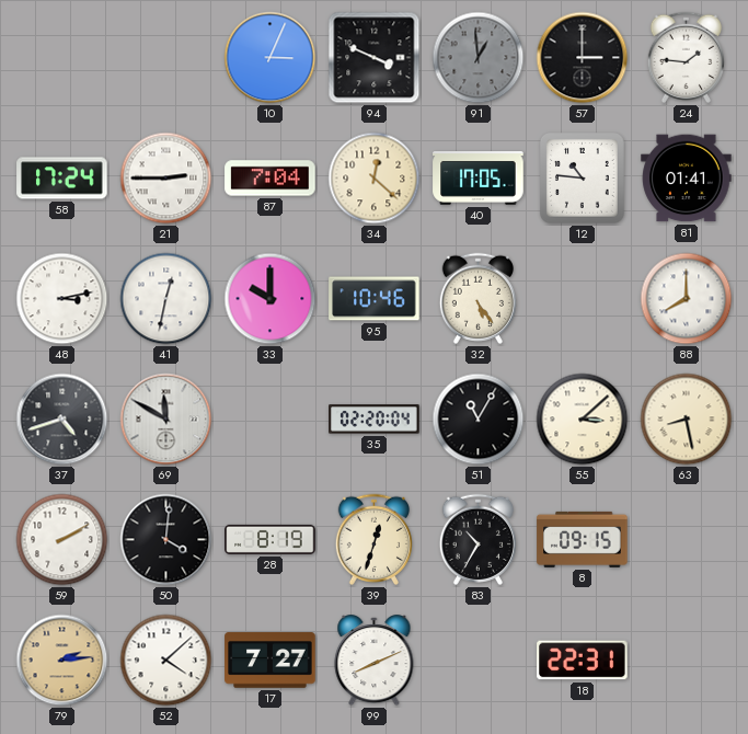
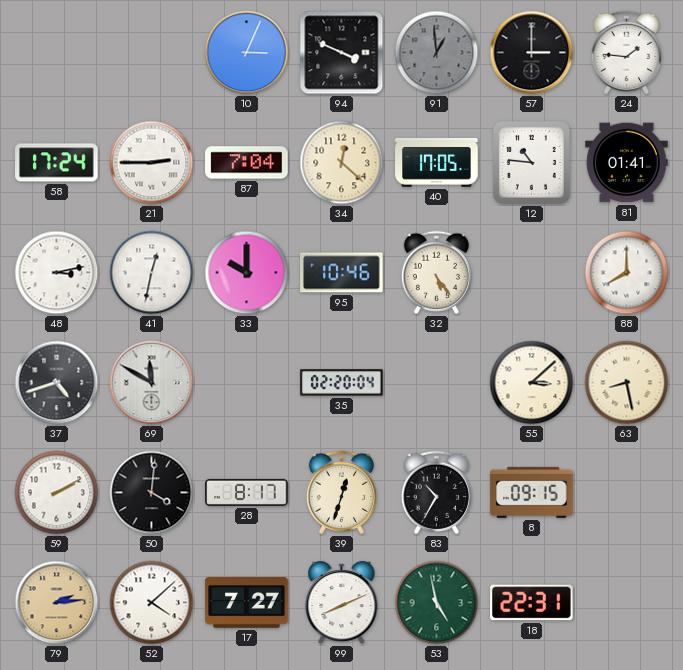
51: 11:05 -> none (479, 420)
28: 8:19 -> 8:17 (247, 492)
53: none -> 4:58 (437, 603)
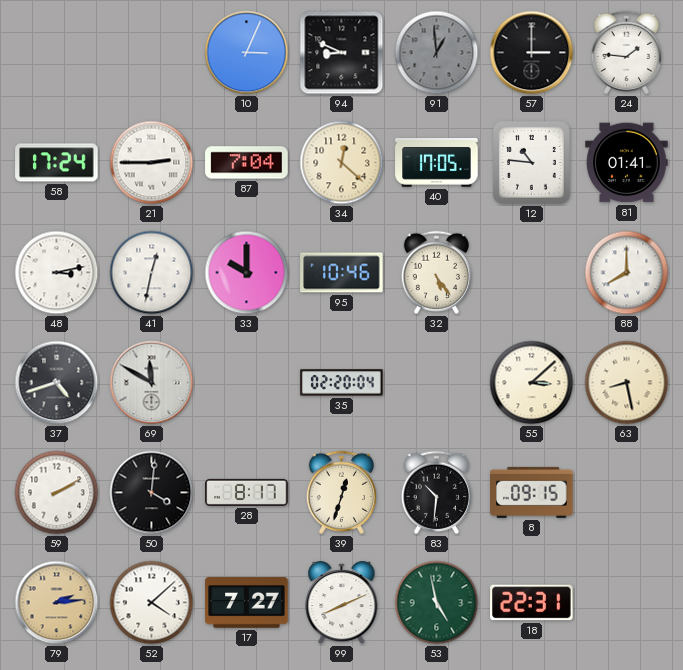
94: 3:49 -> 8:49 (342, 53)
83: 10:35 -> 10:31 (436, 492)
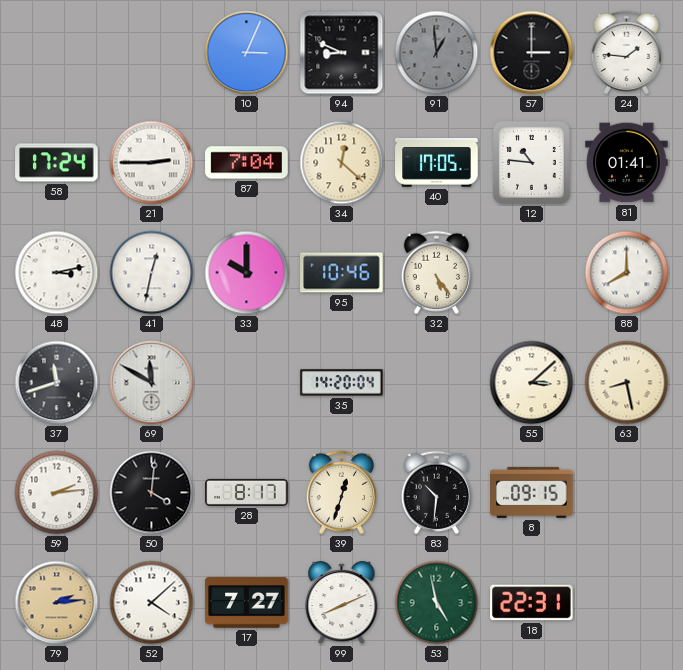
37: 4:42 -> 11:42 (57, 383)
35: 02:20 -> 14:20 (342, 383)
59: 2:10 -> 2:14 (57, 493)
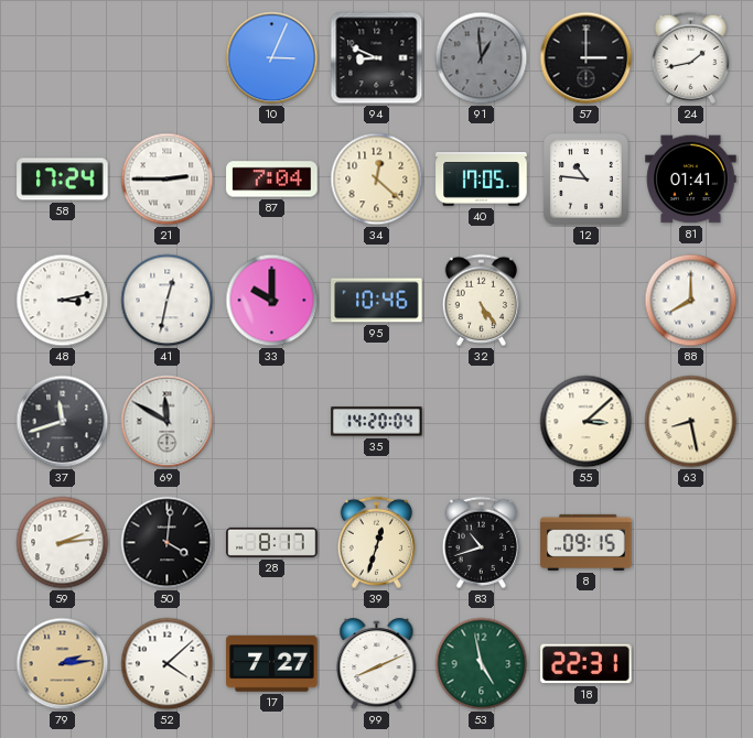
24: 1:46 -> 1:43 (690, 57)
83: 10:31 -> 10:42 (481, 542)
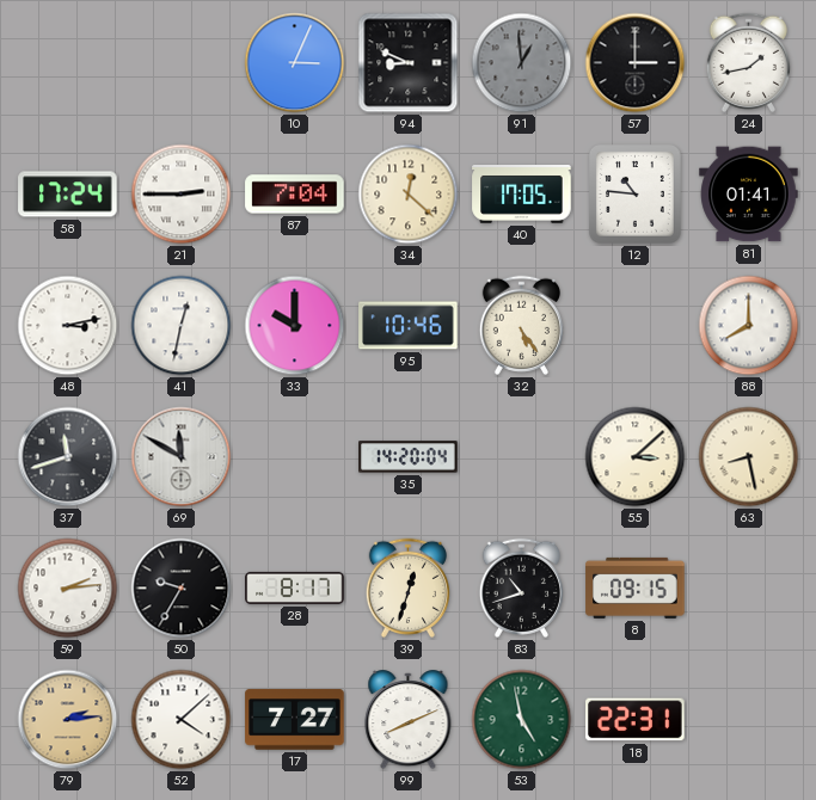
50: 4:01 -> 9:35 (182, 589)
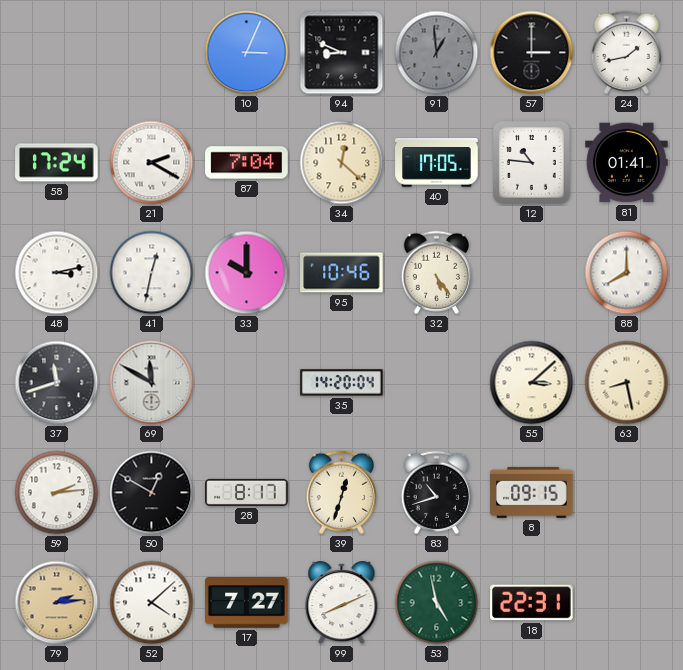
21: 2:45 -> 2:20 (152, 163)
50: 9:35 -> 12:50 (152, 493)
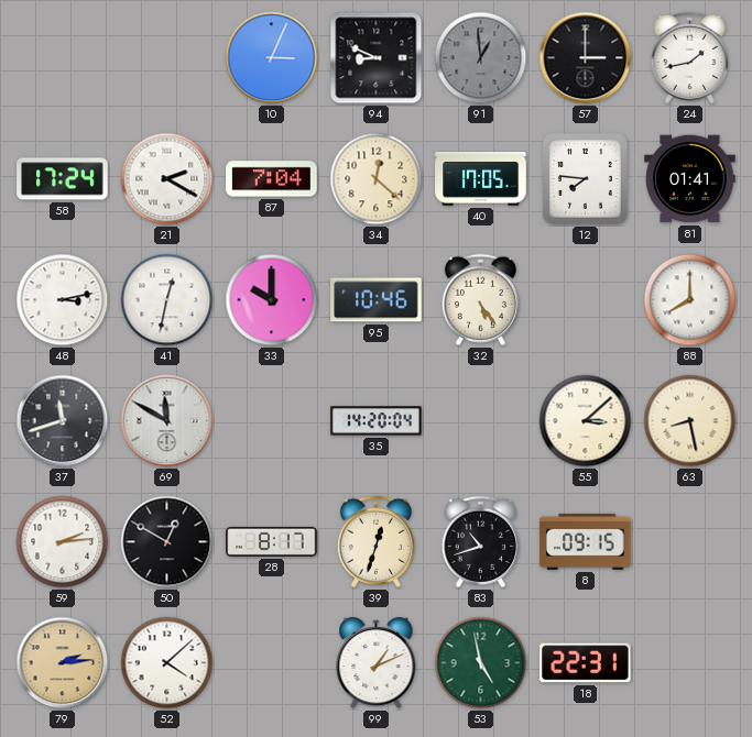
12: 10:46 -> 7:46 (586, 179)
17: 7:27 -> none (247, 603)
99: 8:11 -> 1:11 (377, 663)
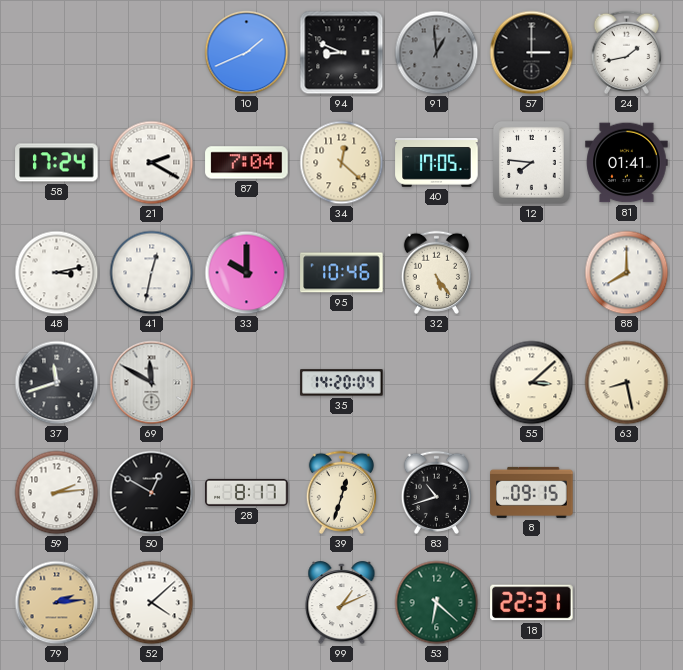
10: 3:04 -> 1:41 (247, 53)
53: 4:58 -> 6:22 (437, 603)
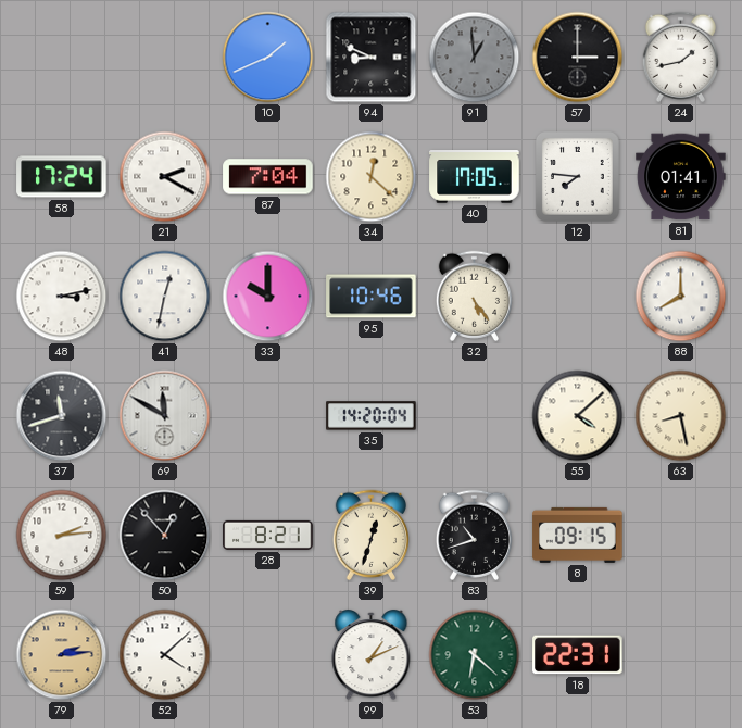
55: 3:08 -> 4:08 (578, 416)
50: 12:50 -> 12:53 (165, 536)
28: 8:17 -> 8:21 (268, 535)
